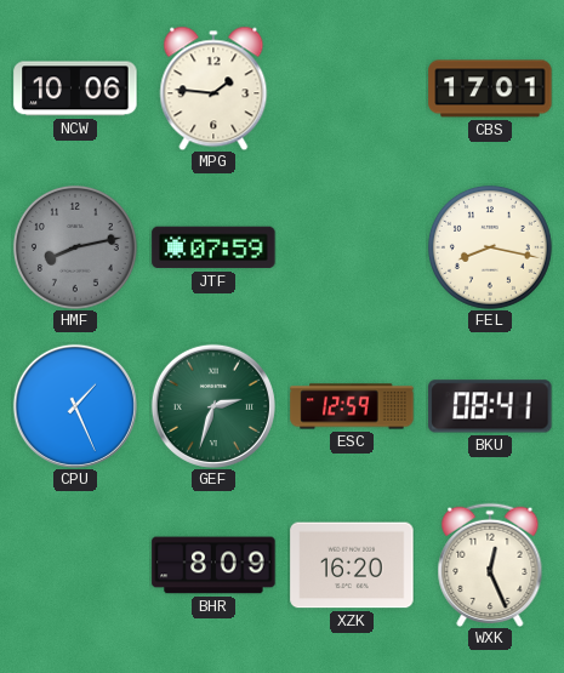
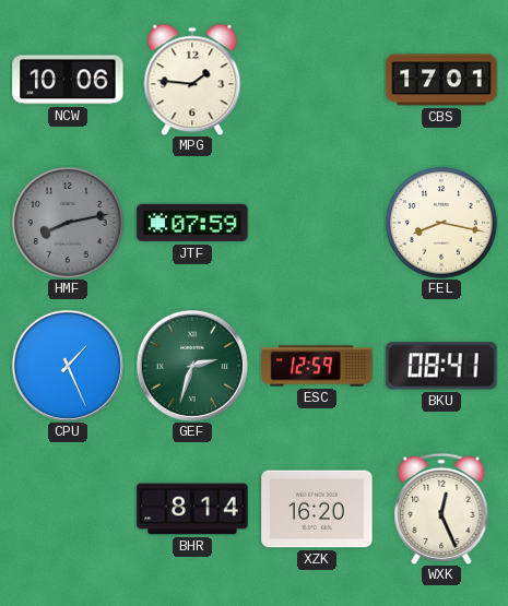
BHR: 8:09 -> 8:14 (192, 509)
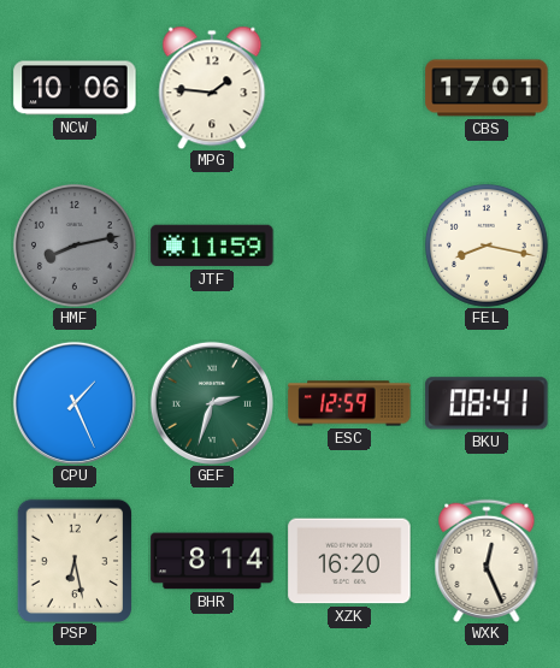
JTF: 07:59 -> 11:59 (212, 246)
PSP: none -> 6:28 (75, 561)
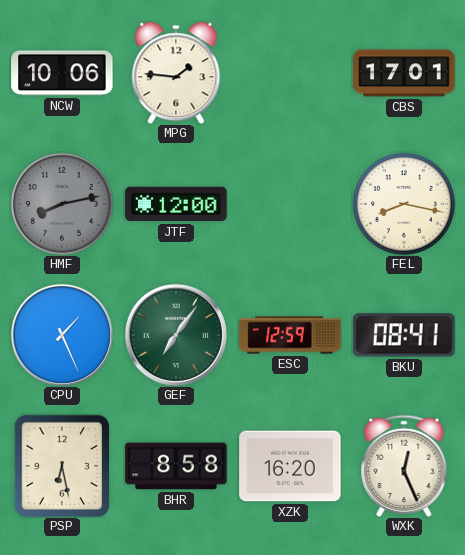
JTF: 11:59 -> 12:00 (176, 204)
GEF: 2:33 -> 7:06 (176, 335)
BHR: 8:14 -> 8:58 (176, 466)
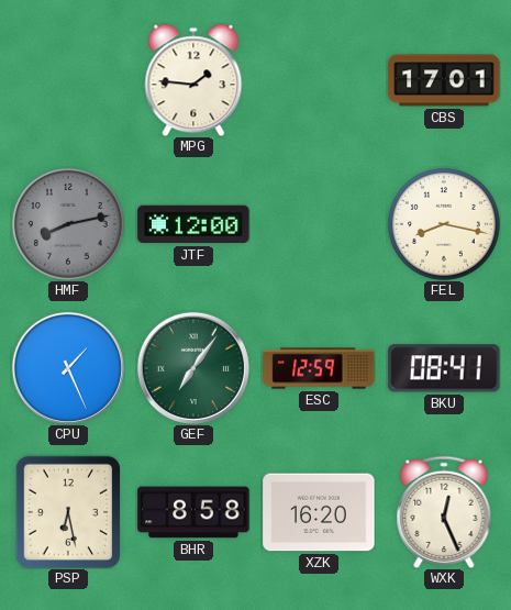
NCW: 10:06 -> none (62, 73)
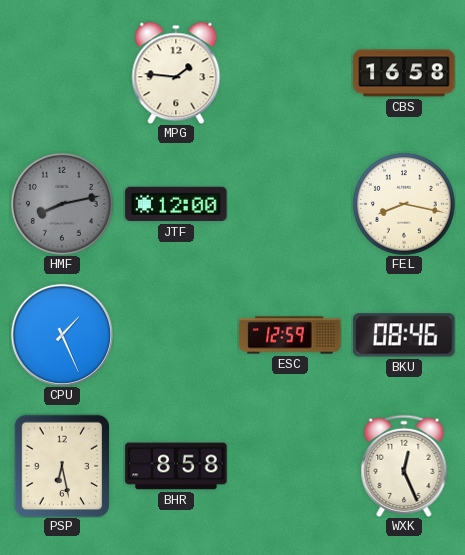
CBS: 17:01 -> 16:58 (404, 73)
GEF: 7:06 -> none (193, 368)
BKU: 08:41 -> 08:46 (404, 335)
XZK: 16:20 -> none (319, 512)
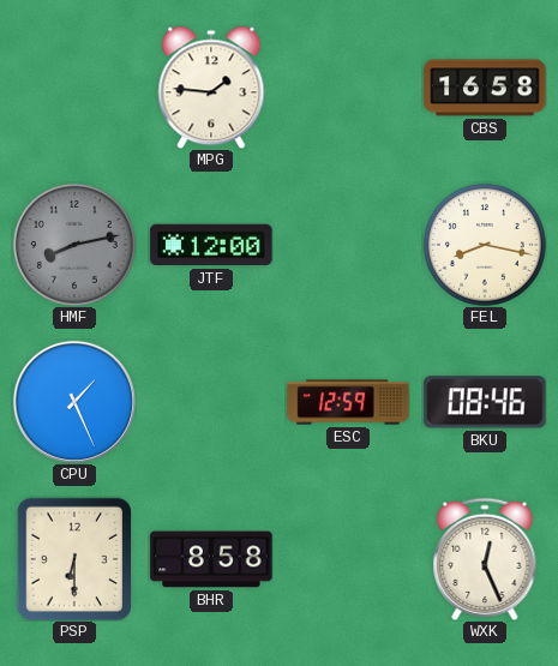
PSP: 6:28 -> 6:30 (74, 559)
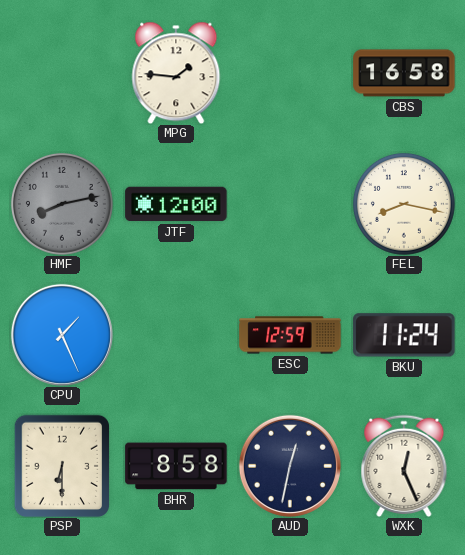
BKU: 08:46 -> 11:24 (404, 335)
AUD: none -> 12:32 (290, 466)
